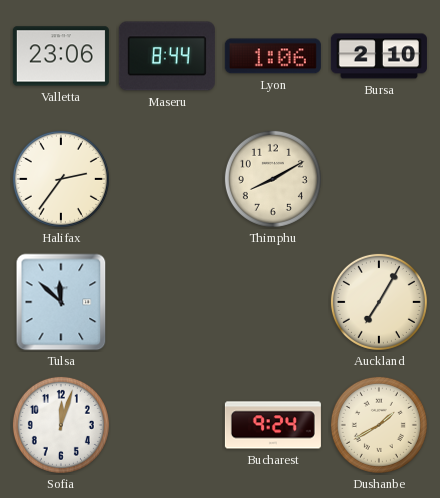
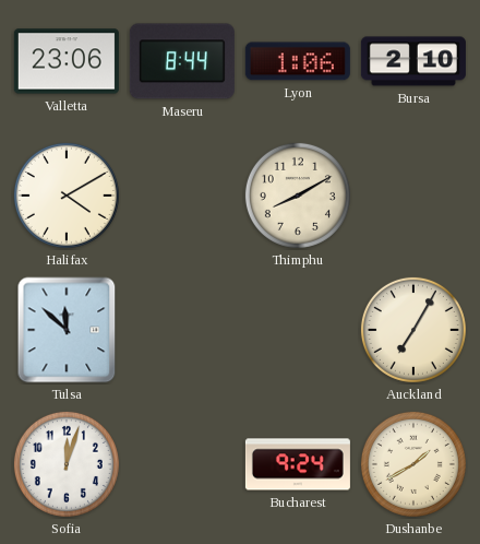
Halifax: 2:36 -> 4:10 (67, 196)
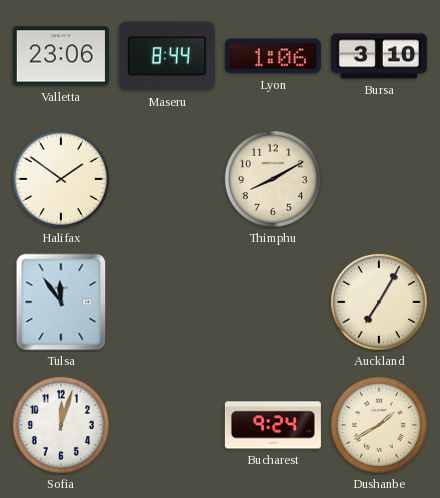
Bursa: 2:10 -> 3:10 (379, 56)
Halifax: 4:10 -> 1:51 (61, 179)
Tulsa: 11:52 -> 11:54 (61, 302)
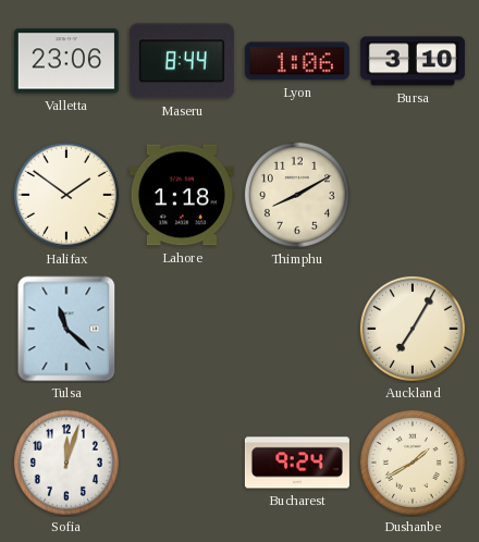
Lahore: none -> 1:18 (182, 195)
Tulsa: 11:54 -> 11:22 (66, 329)
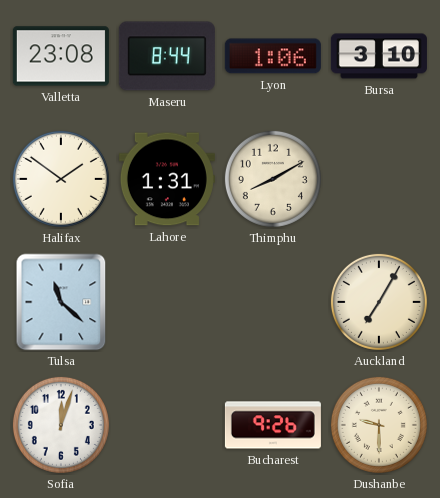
Valletta: 23:06 -> 23:08 (61, 56)
Lahore: 1:18 -> 1:31 (167, 179)
Bucharest: 9:24 -> 9:26 (273, 425)
Dushanbe: 1:40 -> 9:30 (379, 425)
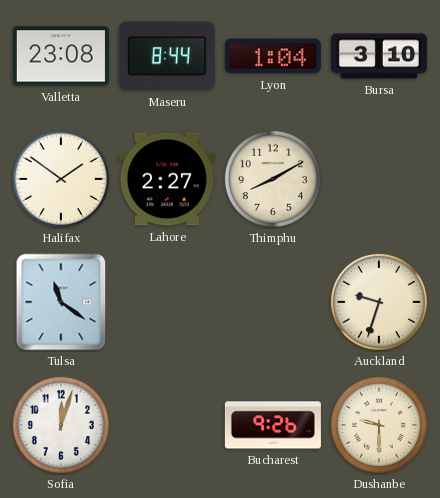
Lyon: 1:06 -> 1:04 (273, 56)
Lahore: 1:31 -> 2:27 (167, 179)
Tulsa: 11:22 -> 11:21 (61, 302)
Auckland: 7:05 -> 9:33 (379, 302)
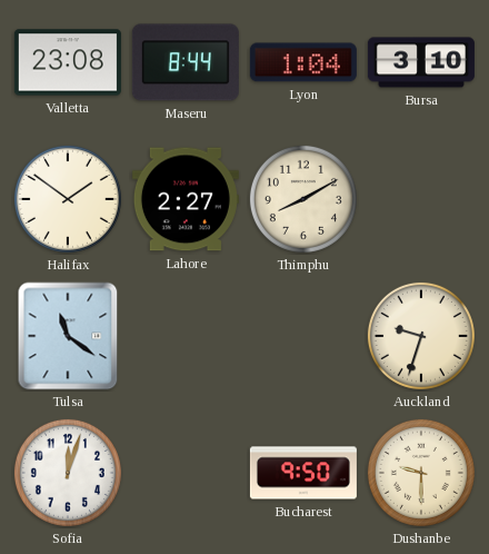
Bucharest: 9:26 -> 9:50 (303, 473)
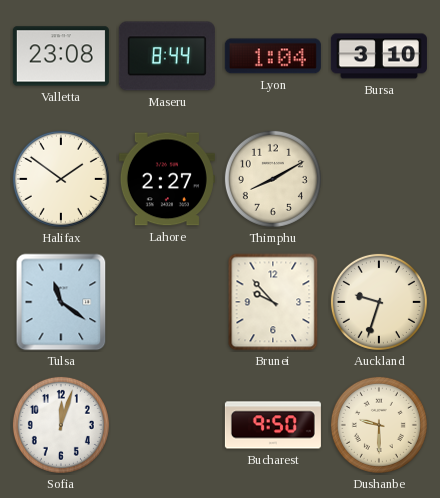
Brunei: none -> 9:53 (273, 302)
